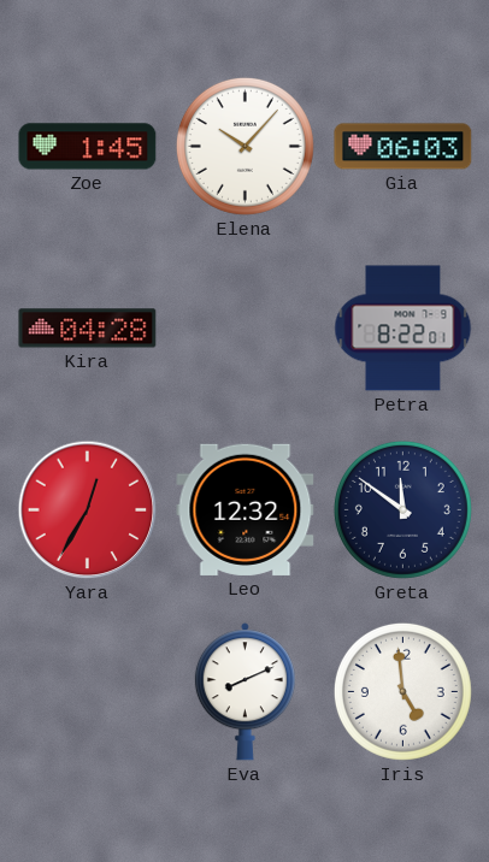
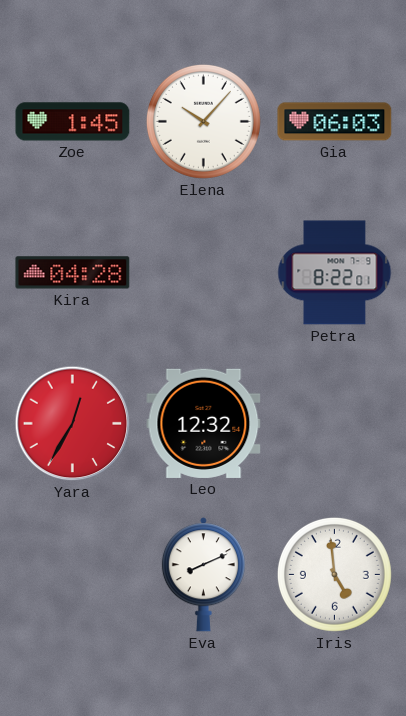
Greta: 11:51 -> none (402, 509)
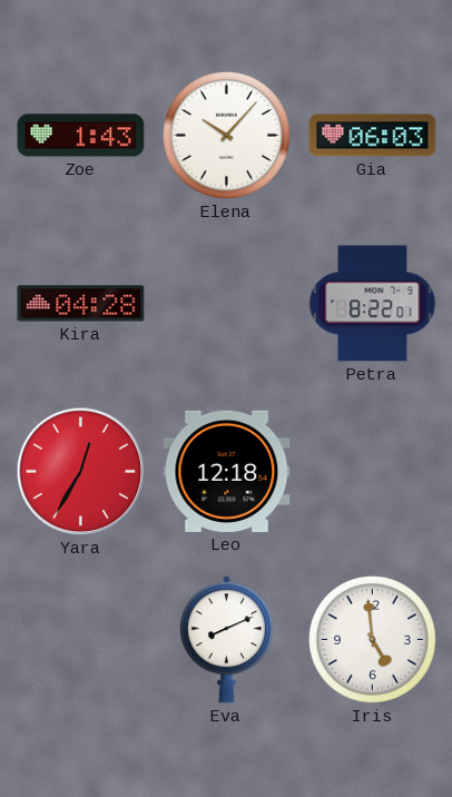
Zoe: 1:45 -> 1:43 (81, 136)
Leo: 12:32 -> 12:18 (227, 471)
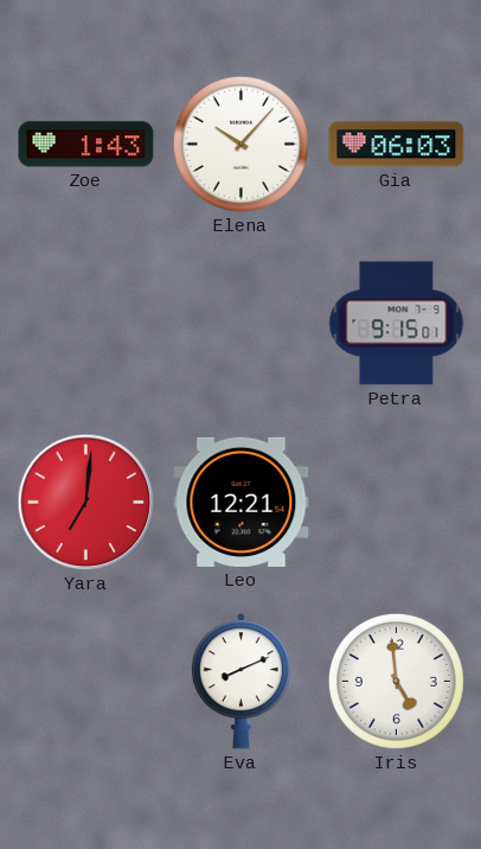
Kira: 04:28 -> none (81, 304)
Petra: 8:22 -> 9:15 (397, 324)
Yara: 12:35 -> 7:01 (86, 503)
Leo: 12:18 -> 12:21 (242, 502)
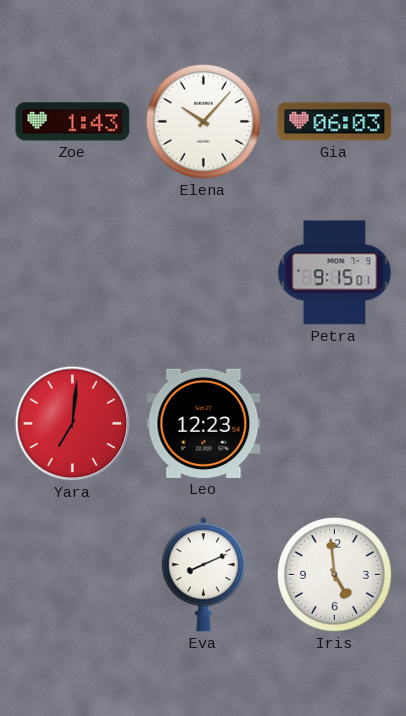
Leo: 12:21 -> 12:23 (204, 423)
